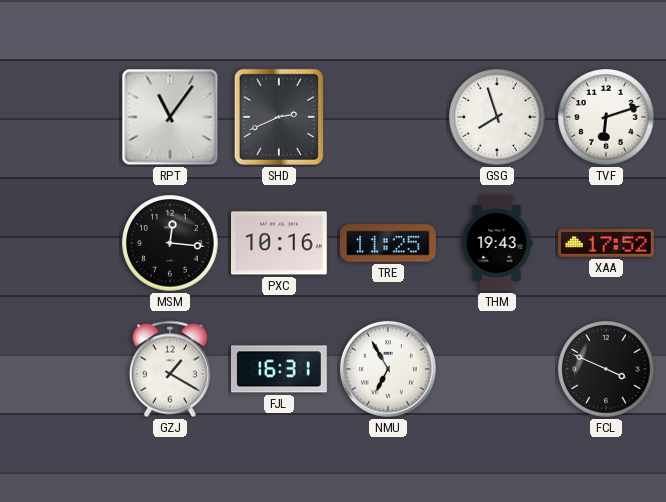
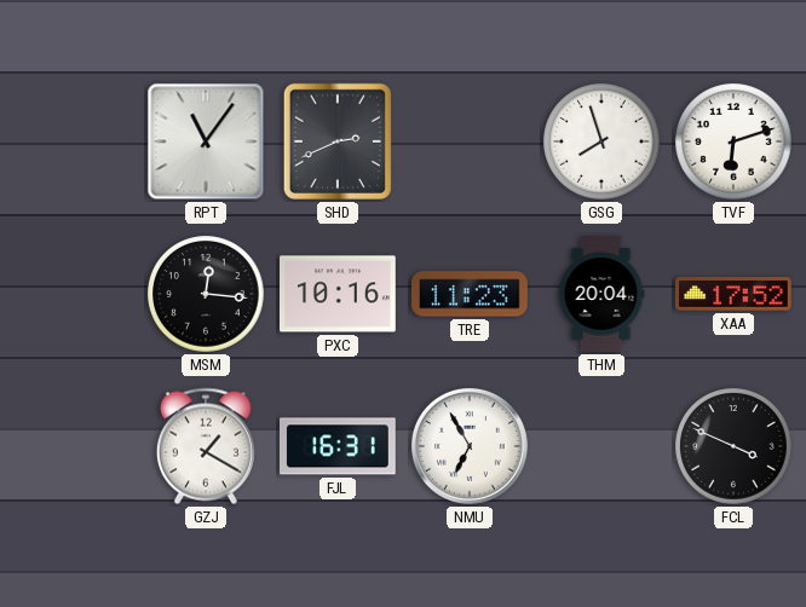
TRE: 11:25 -> 11:23 (470, 294)
THM: 19:43 -> 20:04 (601, 294)
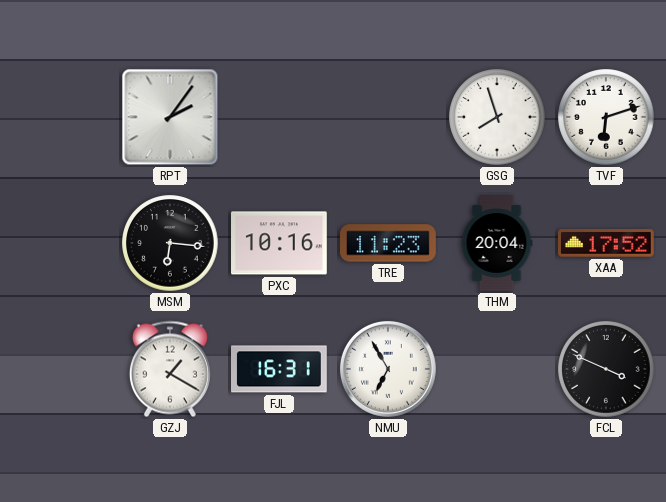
RPT: 11:06 -> 2:06 (170, 117)
SHD: 2:41 -> none (338, 141)
MSM: 12:16 -> 6:16 (170, 243)
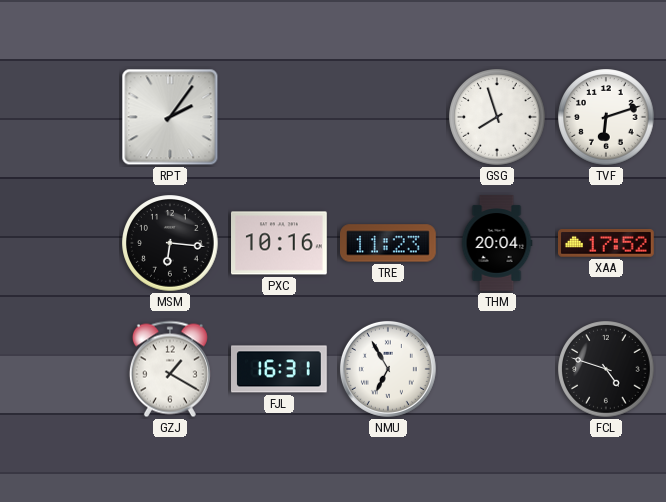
FCL: 3:49 -> 4:48 (606, 369)
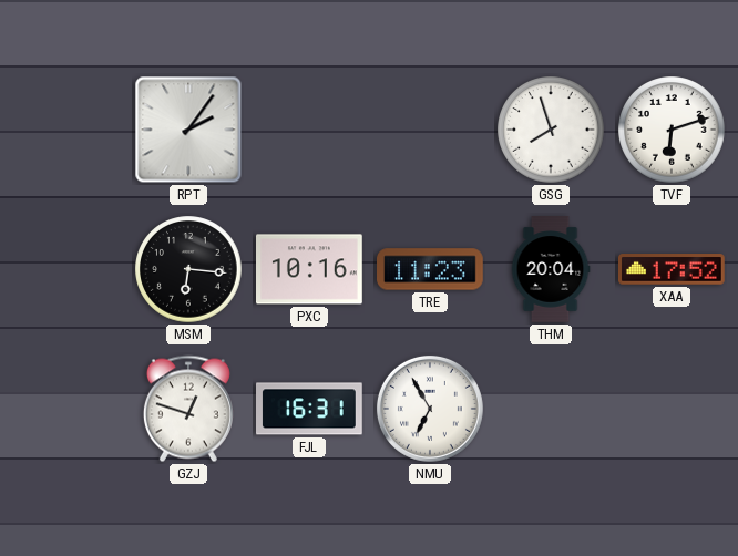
GZJ: 1:20 -> 12:48 (188, 409)
FCL: 4:48 -> none (606, 369)
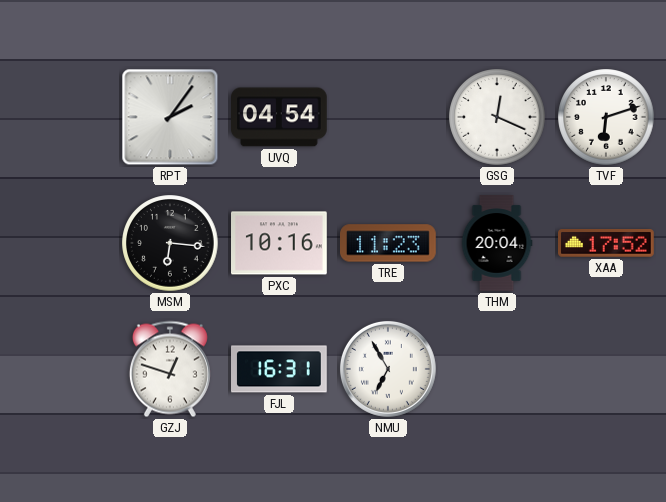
UVQ: none -> 04:54 (280, 117)
GSG: 7:57 -> 12:19 (497, 117)
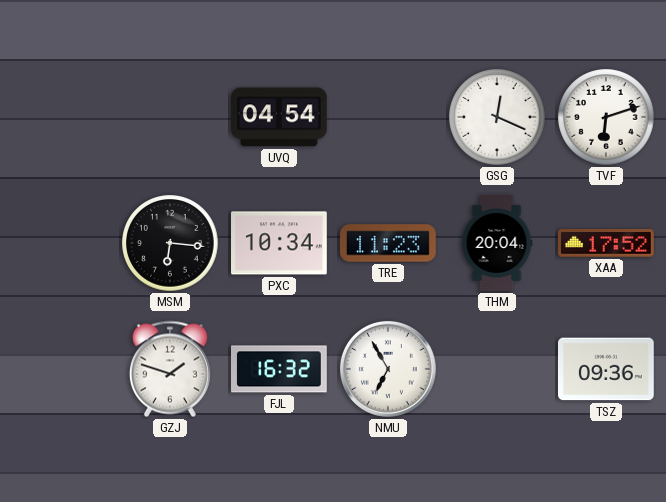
RPT: 2:06 -> none (170, 117)
PXC: 10:16 -> 10:34 (280, 243)
GZJ: 12:48 -> 1:48 (170, 369)
FJL: 16:31 -> 16:32 (280, 369)
TSZ: none -> 09:36 (607, 369)
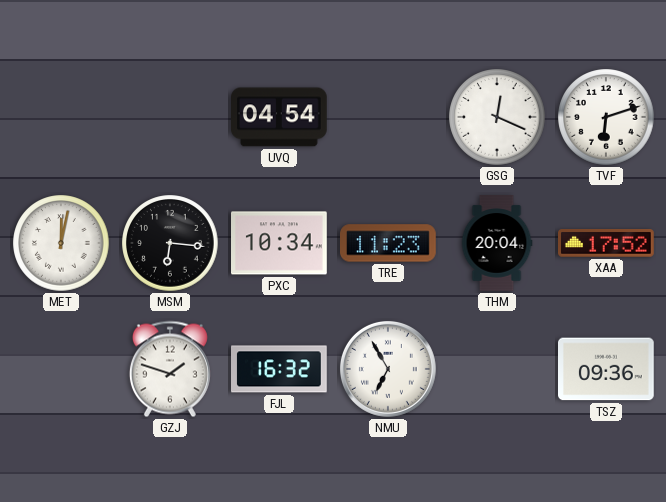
MET: none -> 12:02 (61, 243)
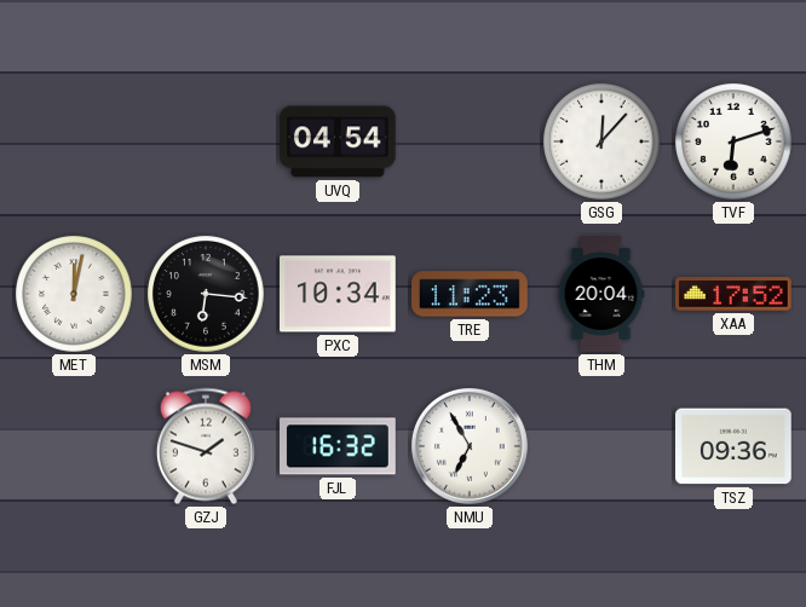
GSG: 12:19 -> 12:07 (601, 141)
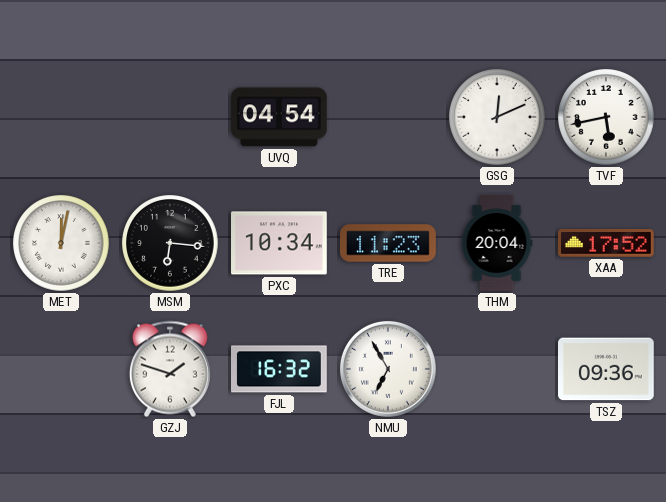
GSG: 12:07 -> 12:11 (497, 117)
TVF: 6:12 -> 5:43 (606, 117)
